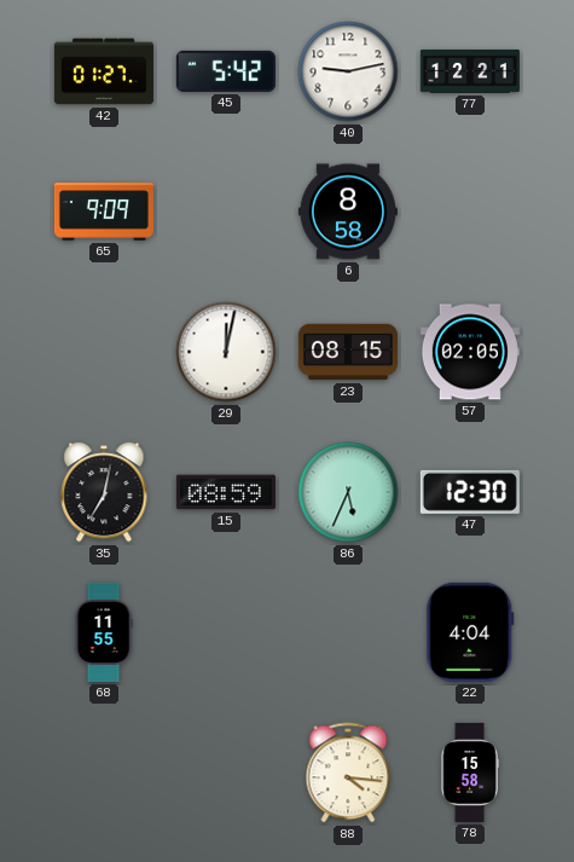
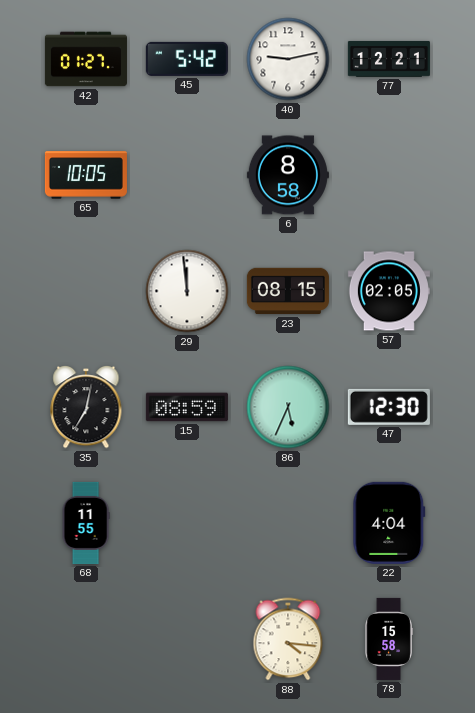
65: 9:09 -> 10:05 (86, 175)
29: 12:02 -> 11:59 (187, 291)
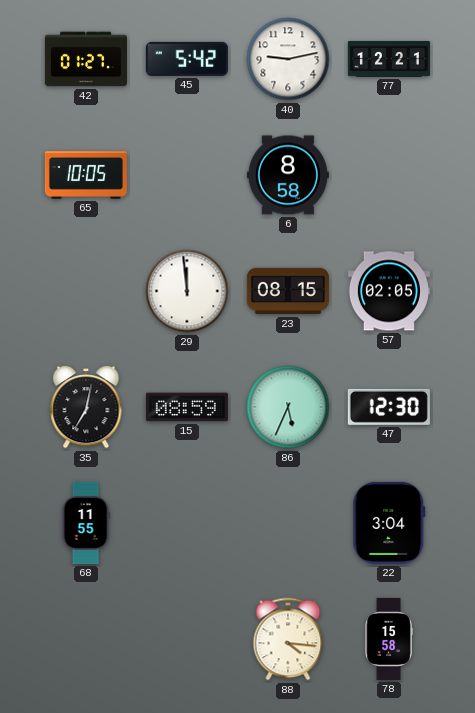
22: 4:04 -> 3:04 (389, 523)
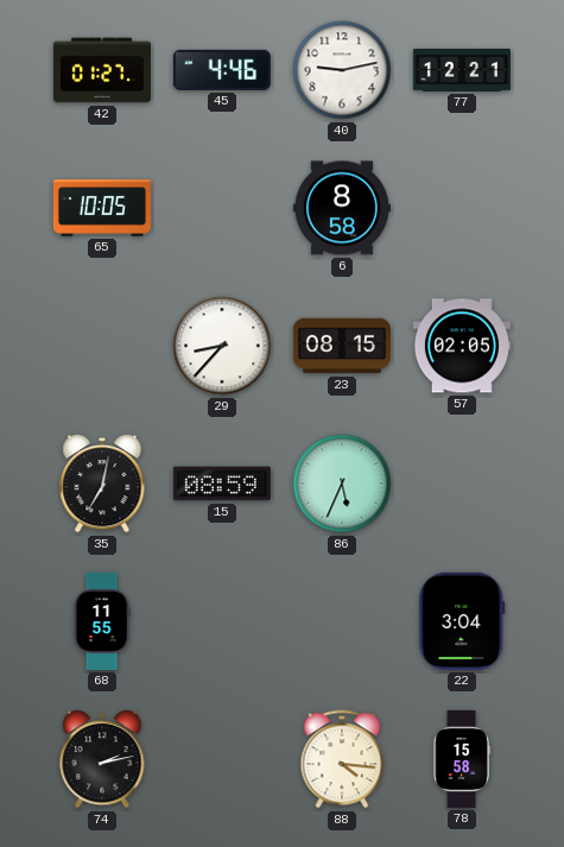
45: 5:42 -> 4:46 (222, 70)
29: 11:59 -> 8:37 (222, 346)
47: 12:30 -> none (389, 407)
74: none -> 2:13 (102, 759)
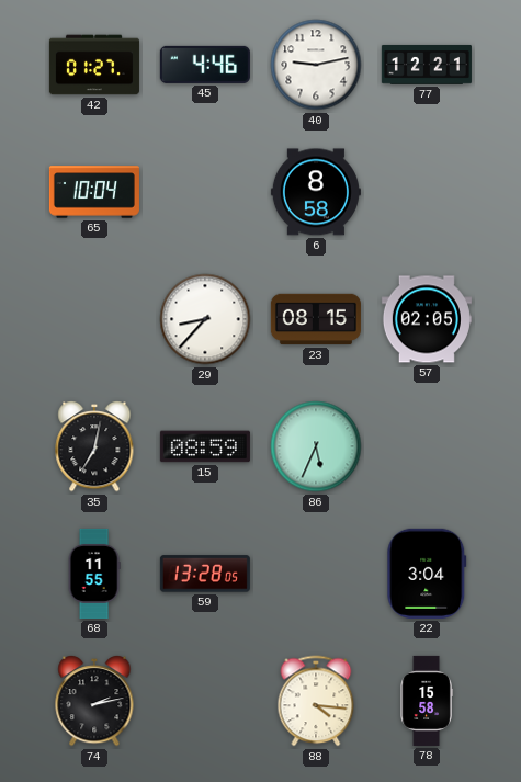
65: 10:05 -> 10:04 (94, 192)
59: none -> 13:28 (205, 574)
